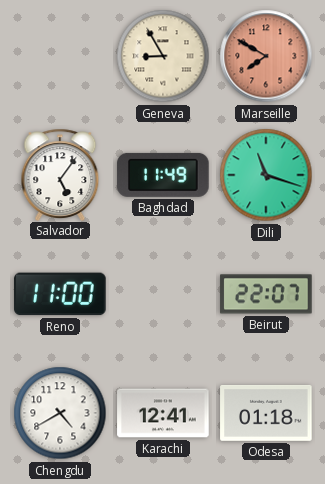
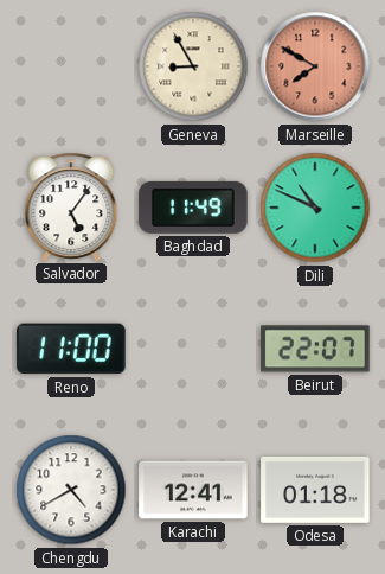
Dili: 11:18 -> 10:49 (315, 208)
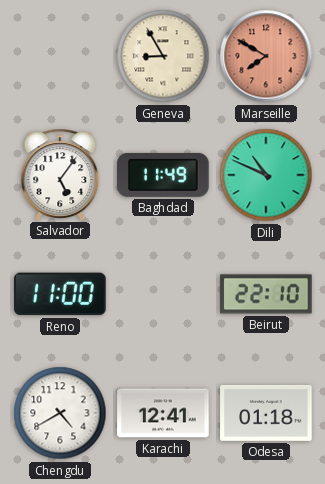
Beirut: 22:07 -> 22:10 (266, 294)
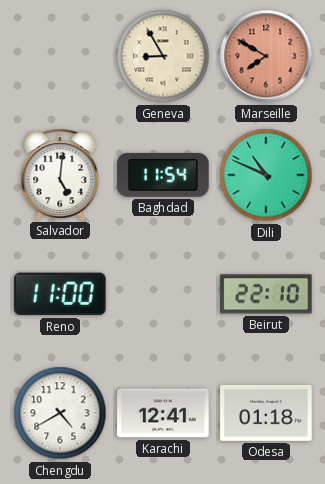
Salvador: 5:06 -> 5:01 (60, 174)
Baghdad: 11:49 -> 11:54 (163, 175)
